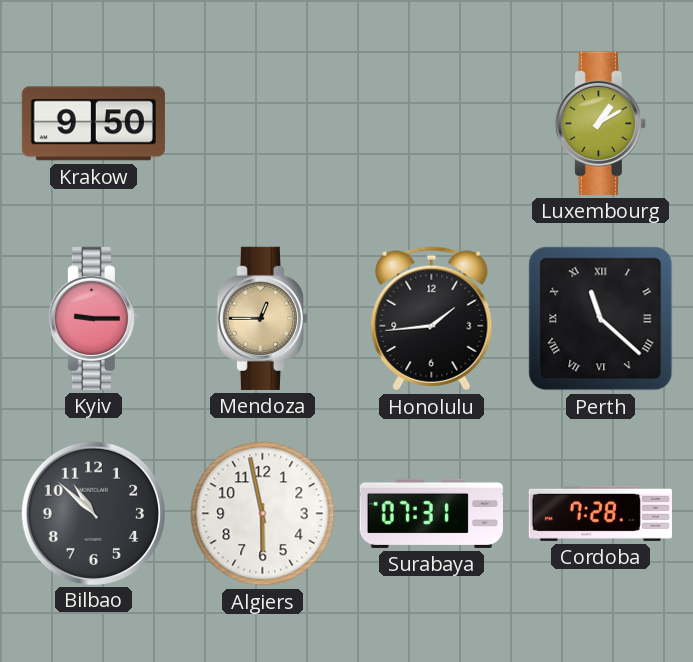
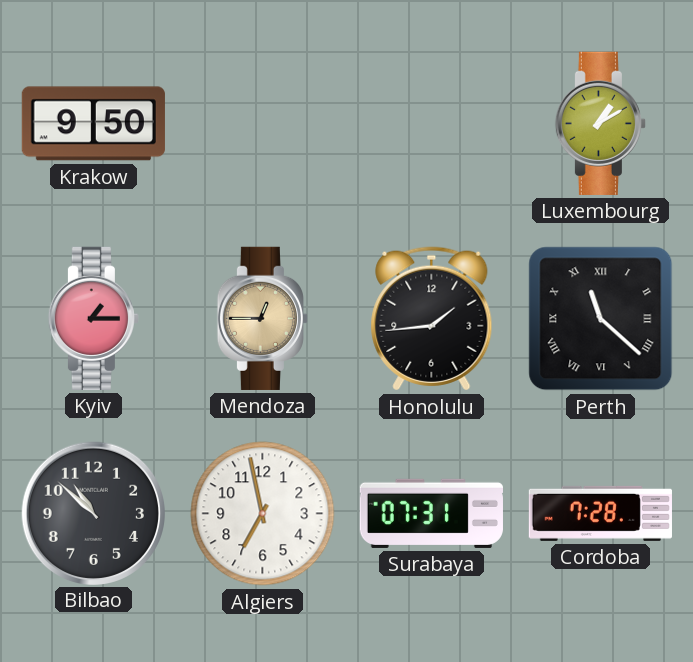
Kyiv: 9:15 -> 1:15 (93, 318)
Algiers: 5:58 -> 6:58 (263, 514)
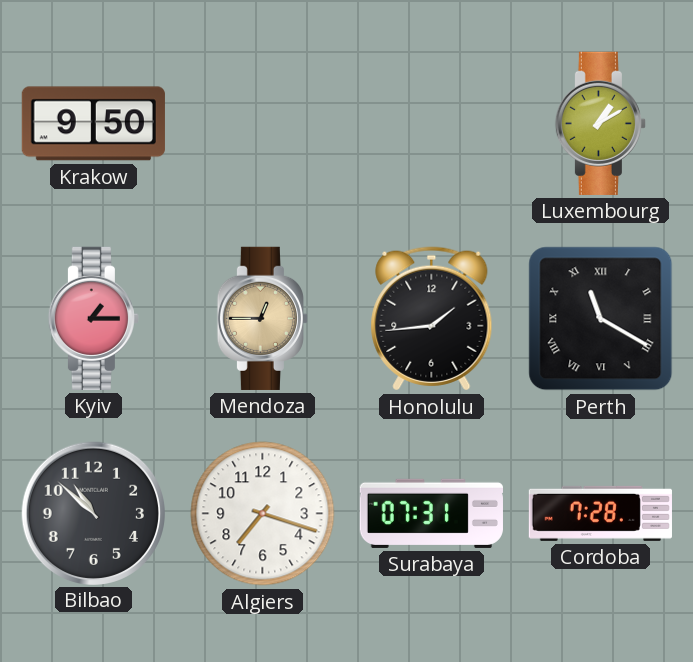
Perth: 11:22 -> 11:20 (601, 319)
Algiers: 6:58 -> 7:18 (263, 514)
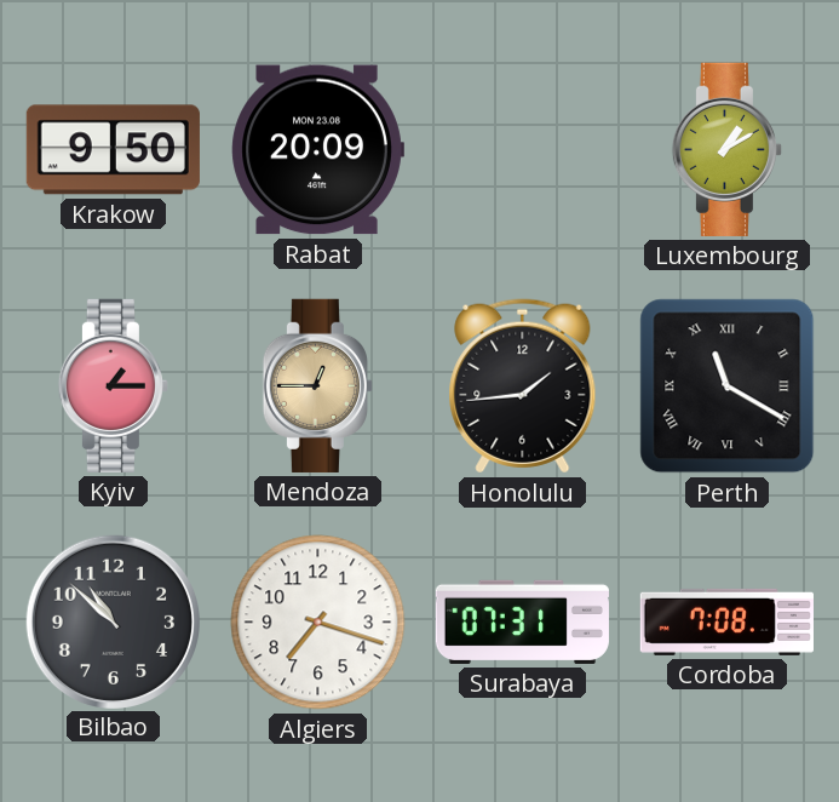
Rabat: none -> 20:09 (317, 150)
Cordoba: 7:28 -> 7:08 (726, 621)
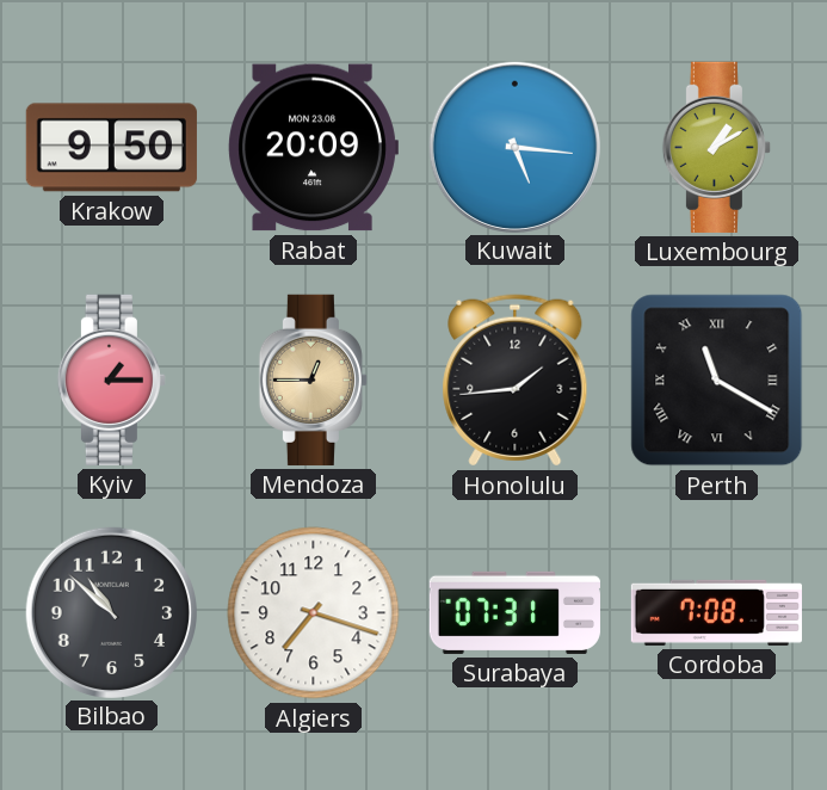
Kuwait: none -> 5:16 (514, 147)
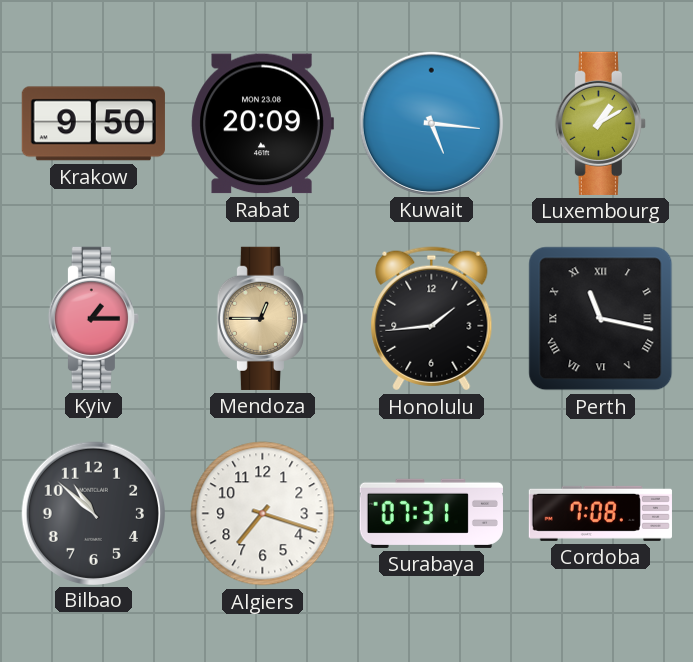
Perth: 11:20 -> 11:17 (601, 319)
